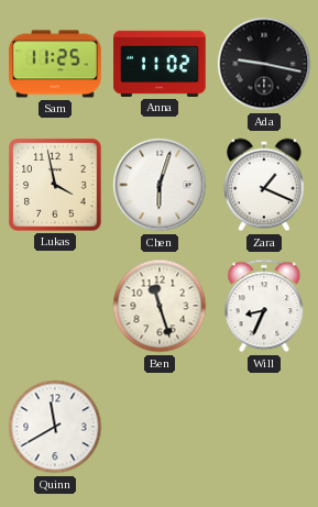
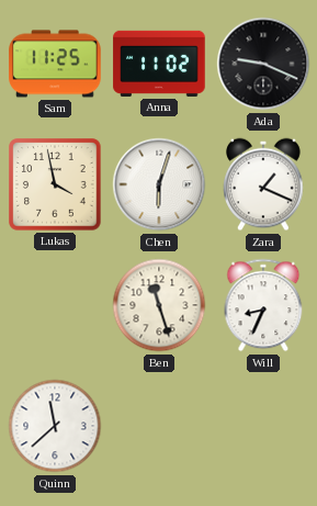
Ada: 9:17 -> 9:19 (263, 64)
Quinn: 11:40 -> 11:38 (55, 426)
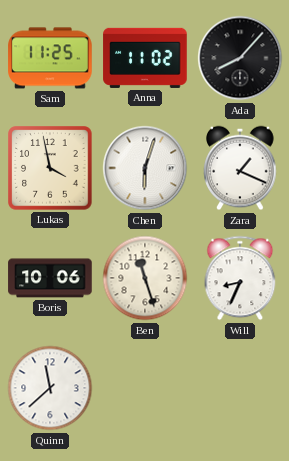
Ada: 9:19 -> 8:07 (240, 58)
Boris: none -> 10:06 (50, 278)
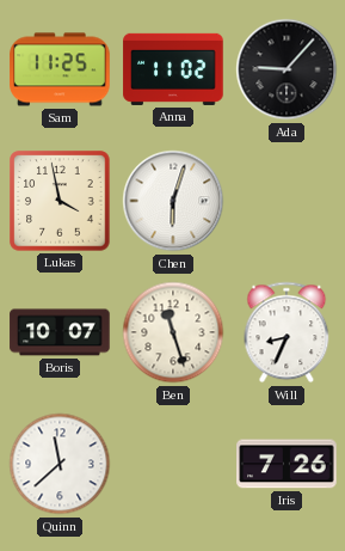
Ada: 8:07 -> 9:07 (287, 69)
Zara: 1:19 -> none (240, 168)
Boris: 10:06 -> 10:07 (60, 332)
Iris: none -> 7:26 (287, 464)
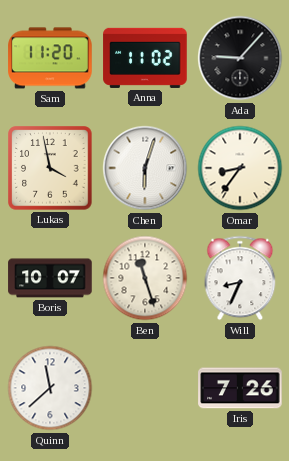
Sam: 11:25 -> 11:20 (50, 58)
Omar: none -> 8:36 (240, 168)
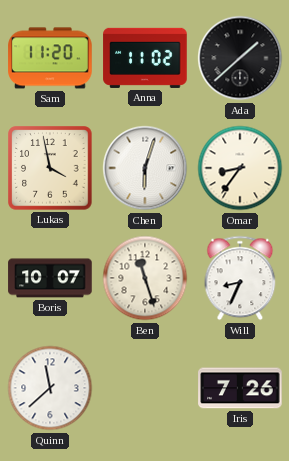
Ada: 9:07 -> 1:38 (240, 58)
